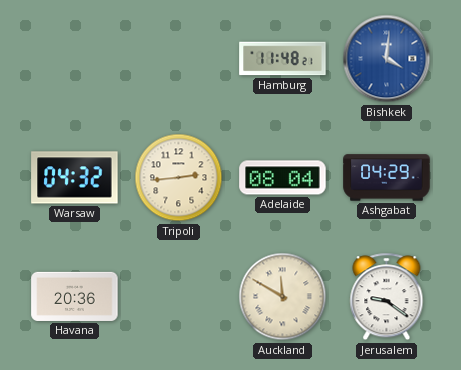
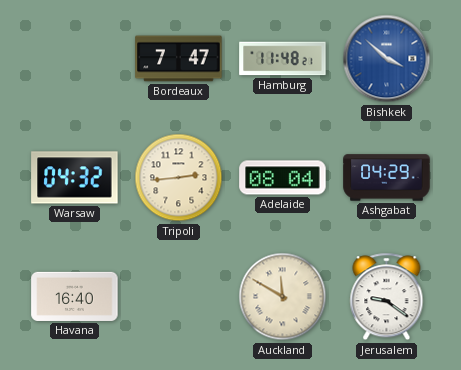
Bordeaux: none -> 7:47 (179, 59)
Bishkek: 4:01 -> 3:52 (387, 59)
Havana: 20:36 -> 16:40 (75, 296)
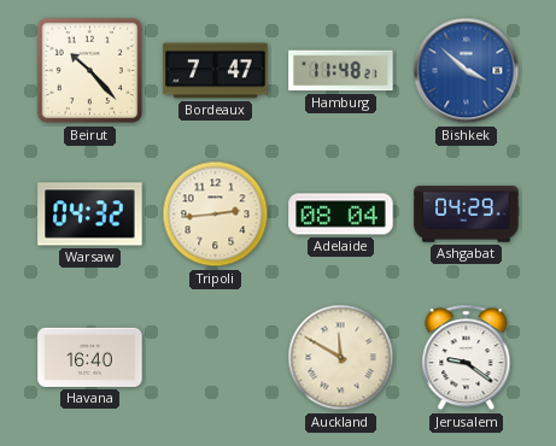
Beirut: none -> 10:23 (90, 71)
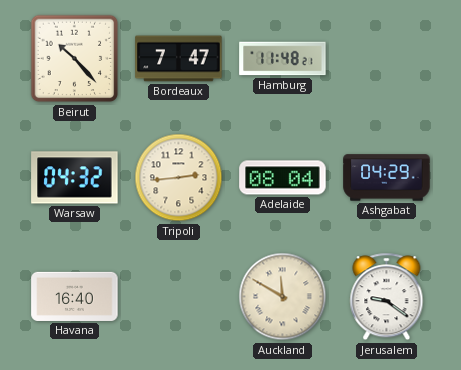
Bishkek: 3:52 -> none (467, 71)
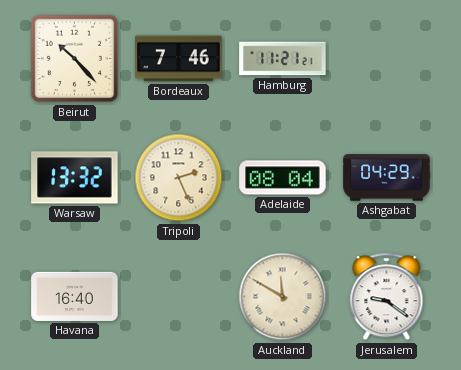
Bordeaux: 7:47 -> 7:46 (179, 59)
Hamburg: 11:48 -> 11:21 (283, 59)
Warsaw: 04:32 -> 13:32 (75, 178)
Tripoli: 2:44 -> 2:26 (179, 178)
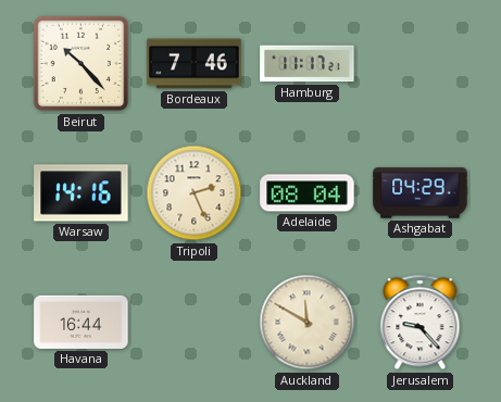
Hamburg: 11:21 -> 11:17 (308, 64)
Warsaw: 13:32 -> 14:16 (82, 193)
Havana: 16:40 -> 16:44 (82, 322)
Jerusalem: 9:21 -> 9:23 (421, 323)
